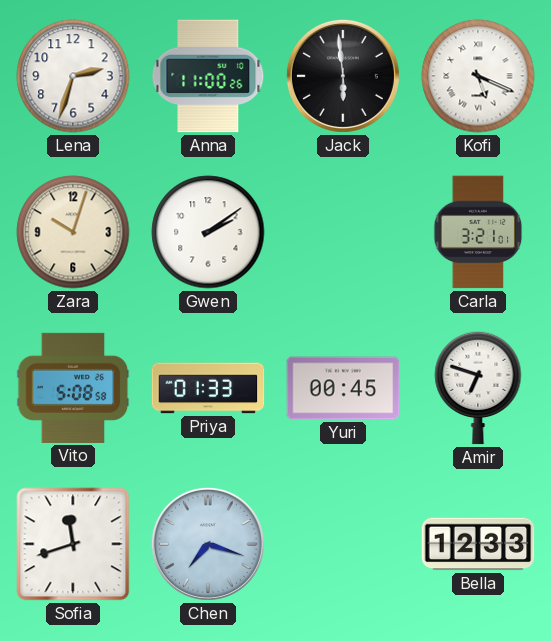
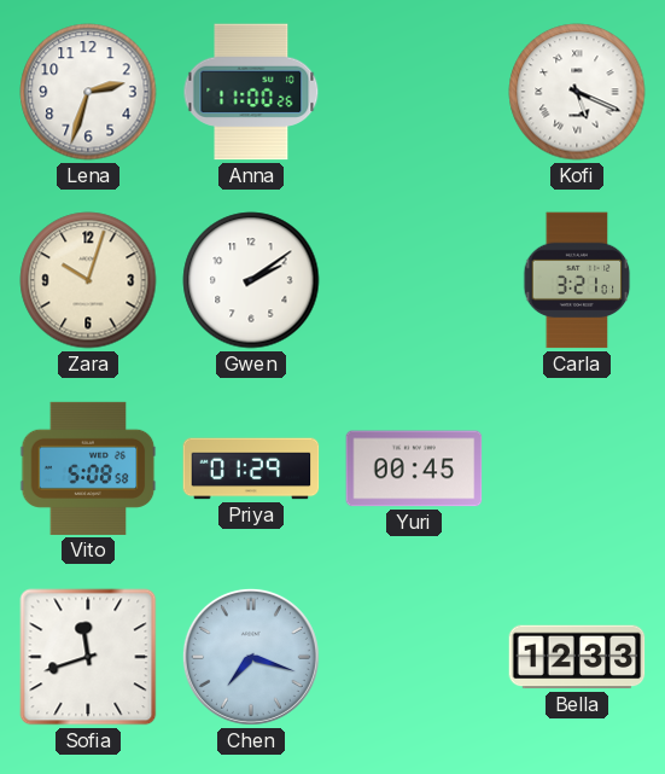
Jack: 5:59 -> none (343, 76)
Priya: 01:33 -> 01:29 (251, 469)
Amir: 6:48 -> none (478, 388)
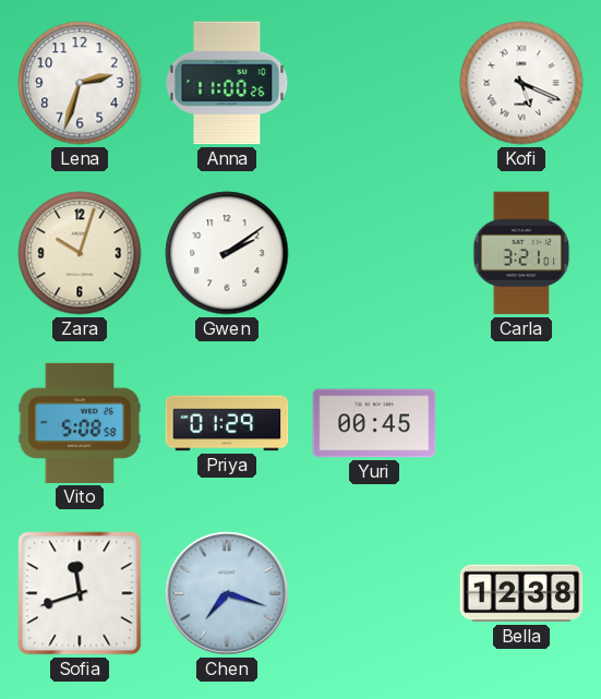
Bella: 12:33 -> 12:38 (521, 593)
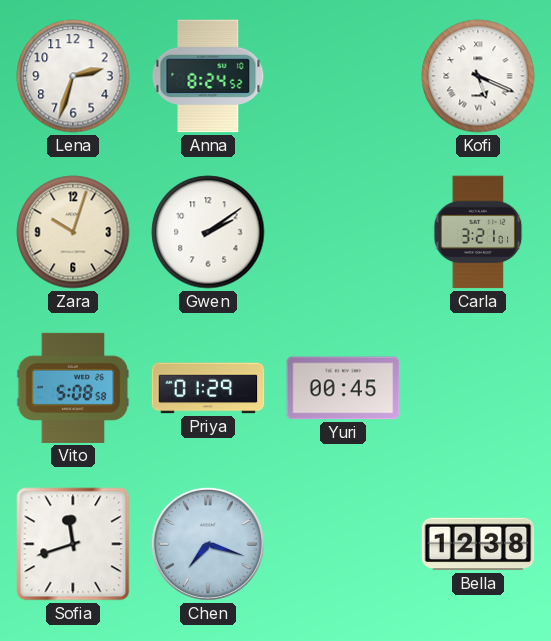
Anna: 11:00 -> 8:24 (208, 76)
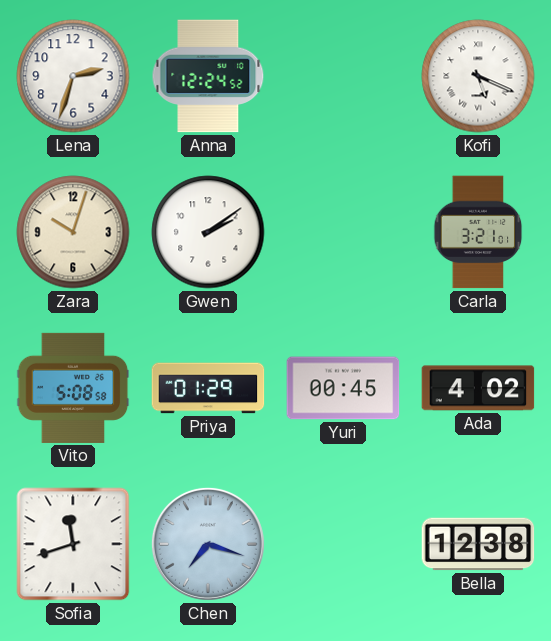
Anna: 8:24 -> 12:24 (208, 76)
Ada: none -> 4:02 (478, 388)
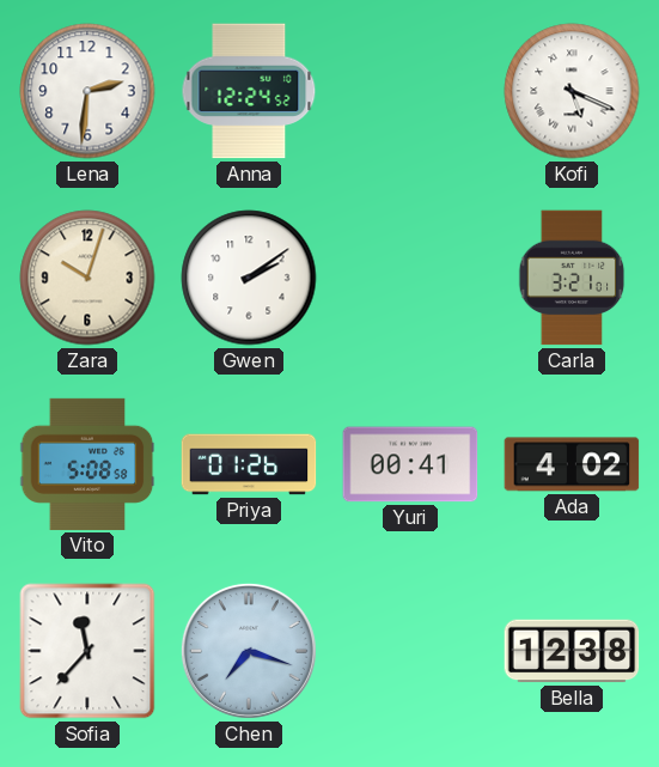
Lena: 2:33 -> 2:31 (87, 91)
Priya: 01:29 -> 01:26 (249, 464)
Yuri: 00:45 -> 00:41 (410, 464)
Sofia: 11:42 -> 11:37 (87, 651)
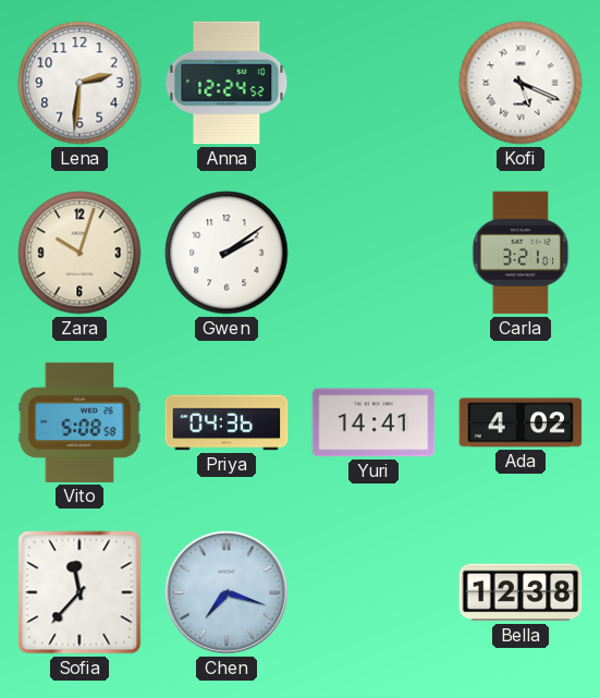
Priya: 01:26 -> 04:36 (226, 423)
Yuri: 00:41 -> 14:41 (374, 423)
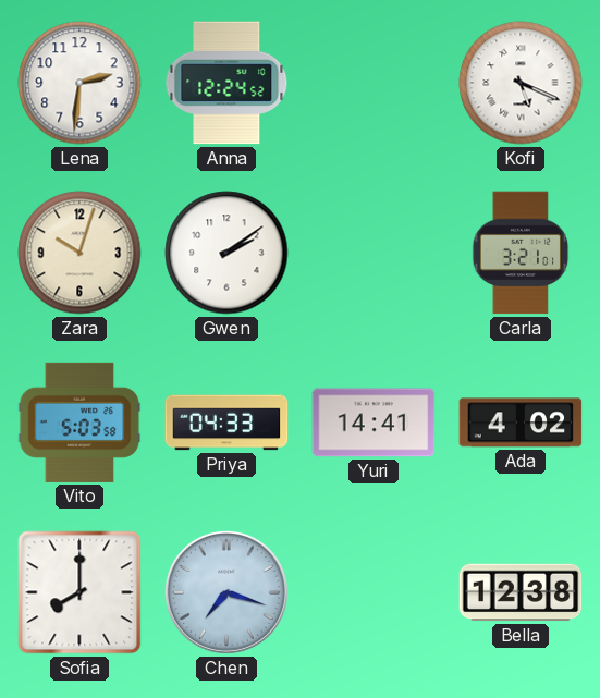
Vito: 5:08 -> 5:03 (79, 423)
Priya: 04:36 -> 04:33 (226, 423)
Sofia: 11:37 -> 8:00 (79, 592)
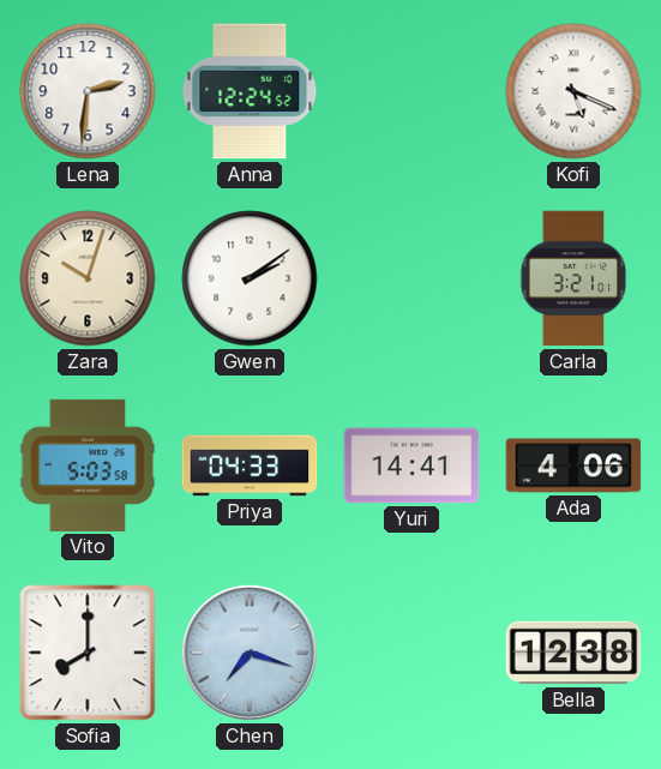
Ada: 4:02 -> 4:06 (573, 465)
